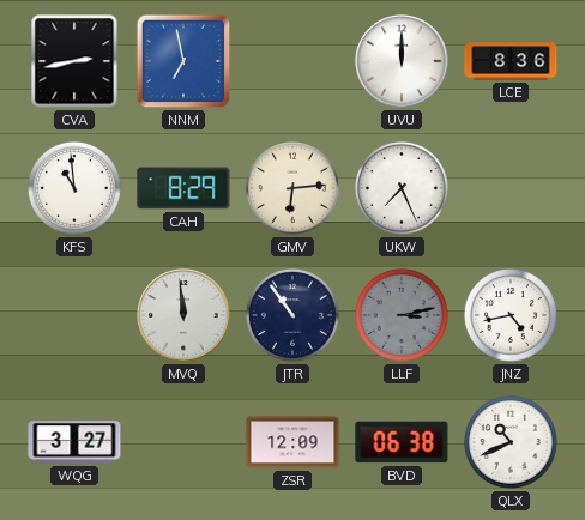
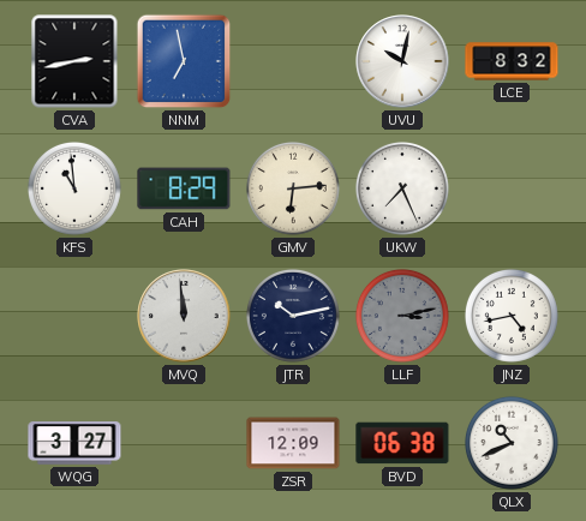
UVU: 12:00 -> 10:02 (402, 61)
LCE: 8:36 -> 8:32 (512, 61)
JTR: 10:54 -> 10:13 (293, 316)
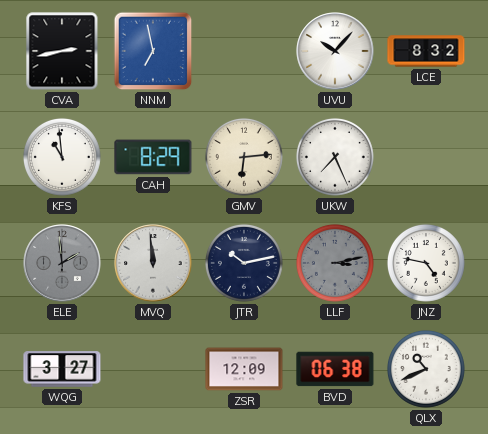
UVU: 10:02 -> 10:07 (335, 51)
ELE: none -> 1:59 (62, 263)
JNZ: 4:43 -> 4:47 (426, 263)
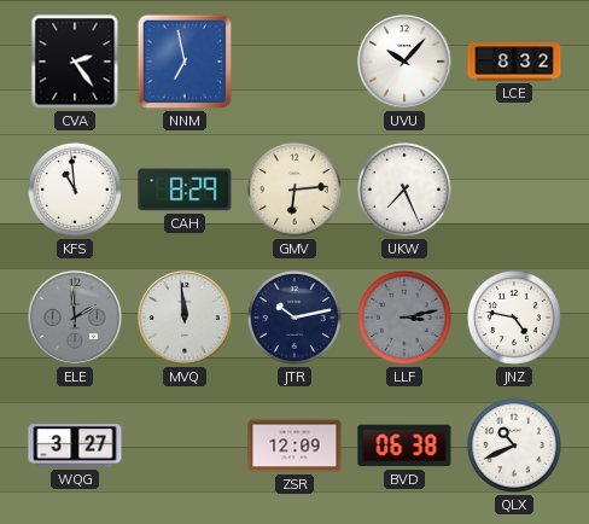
CVA: 2:43 -> 2:24 (75, 62)
